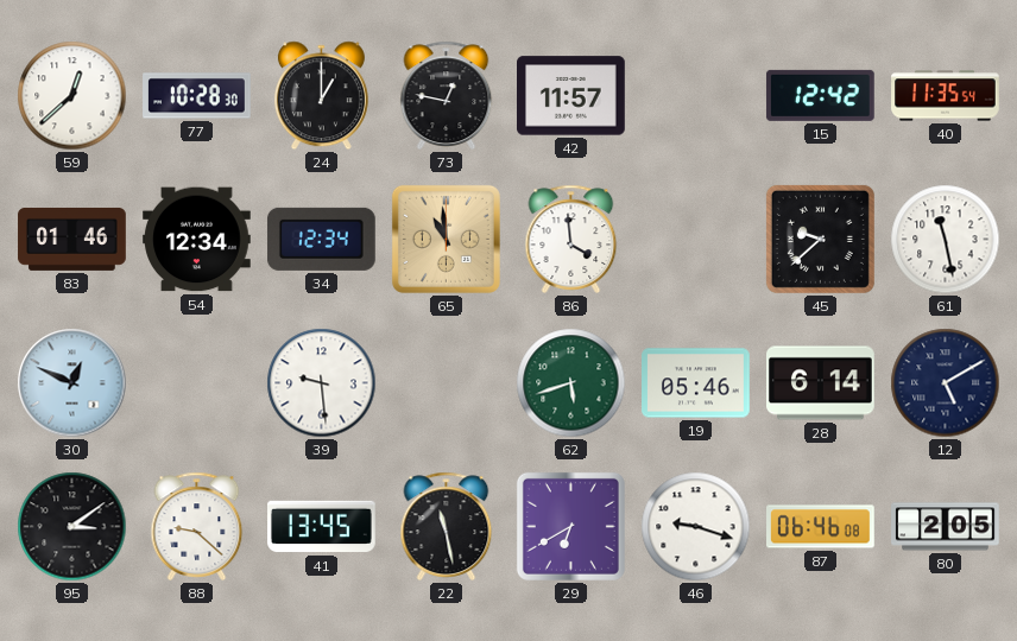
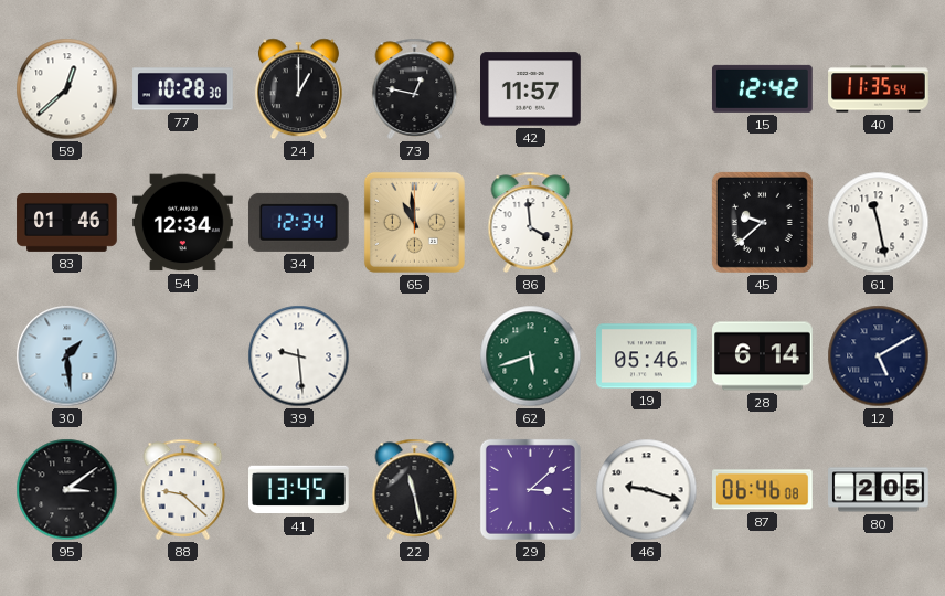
30: 12:49 -> 1:29 (67, 356)
29: 6:40 -> 3:08 (530, 489)
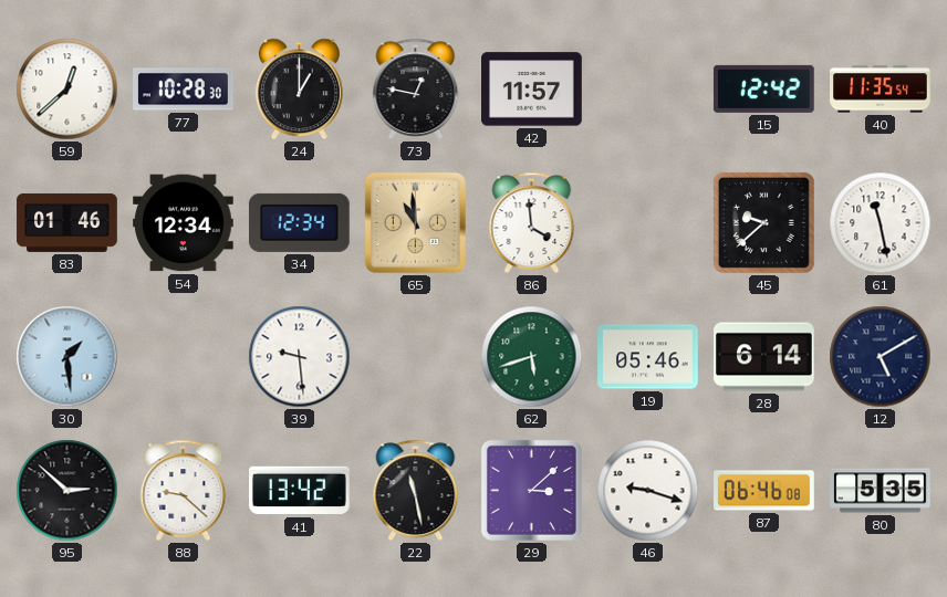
95: 3:09 -> 2:52 (67, 491)
41: 13:45 -> 13:42 (300, 491)
80: 2:05 -> 5:35 (881, 491)
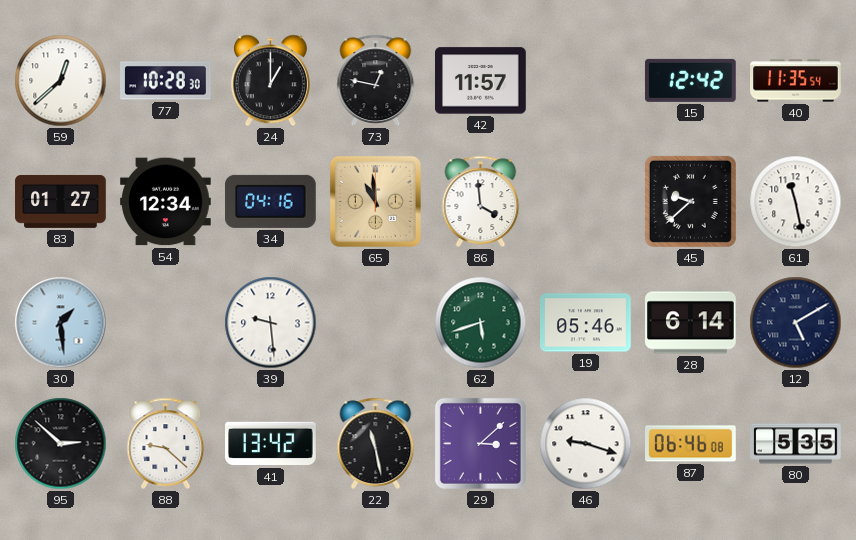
83: 01:46 -> 01:27 (61, 201)
34: 12:34 -> 04:16 (270, 201)
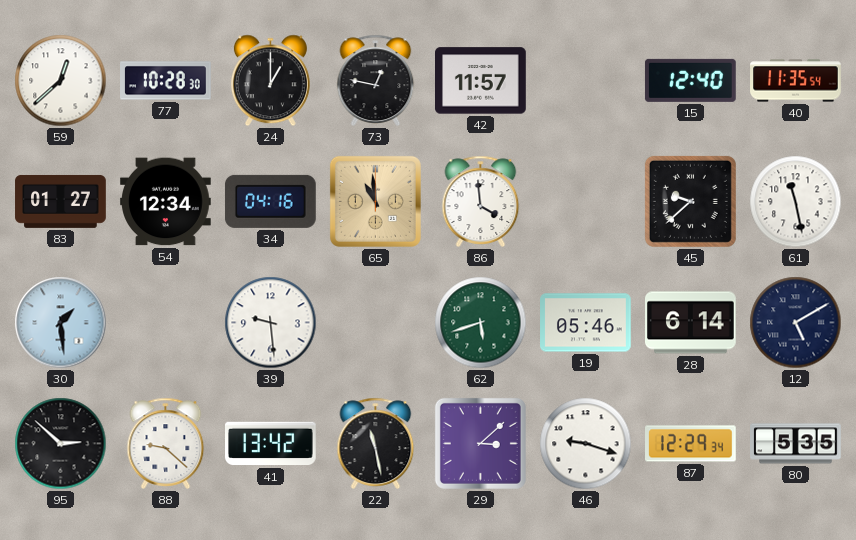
15: 12:42 -> 12:40 (690, 80)
87: 06:46 -> 12:29 (691, 444)
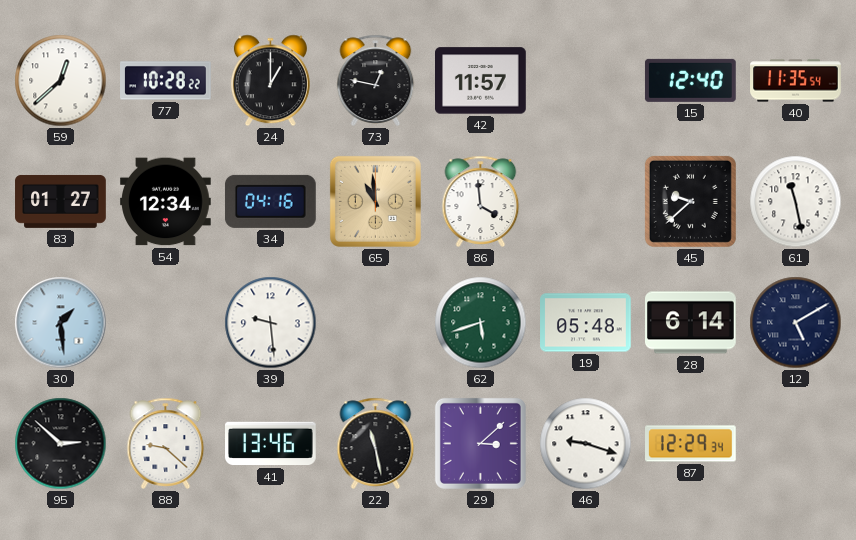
77: 10:28:30 -> 10:28:22 (166, 81)
19: 05:46 -> 05:48 (586, 323)
41: 13:42 -> 13:46 (271, 444)
80: 5:35 -> none (796, 444)
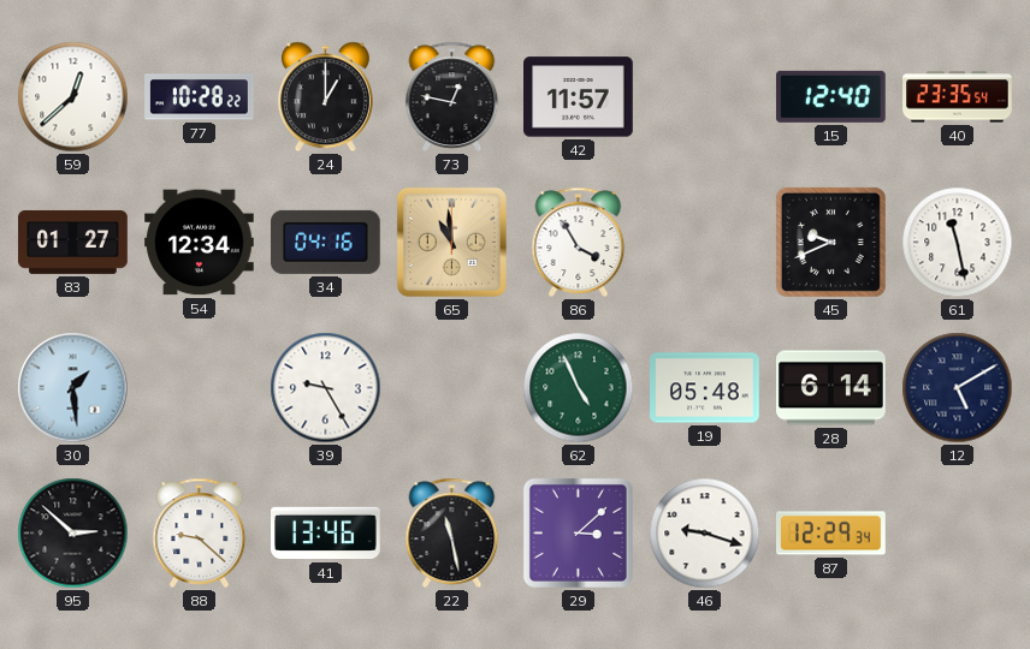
40: 11:35 -> 23:35 (958, 97)
86: 3:59 -> 3:55 (579, 242)
45: 9:38 -> 9:41 (830, 242)
39: 9:29 -> 9:25 (326, 388)
62: 5:42 -> 4:56 (579, 388)
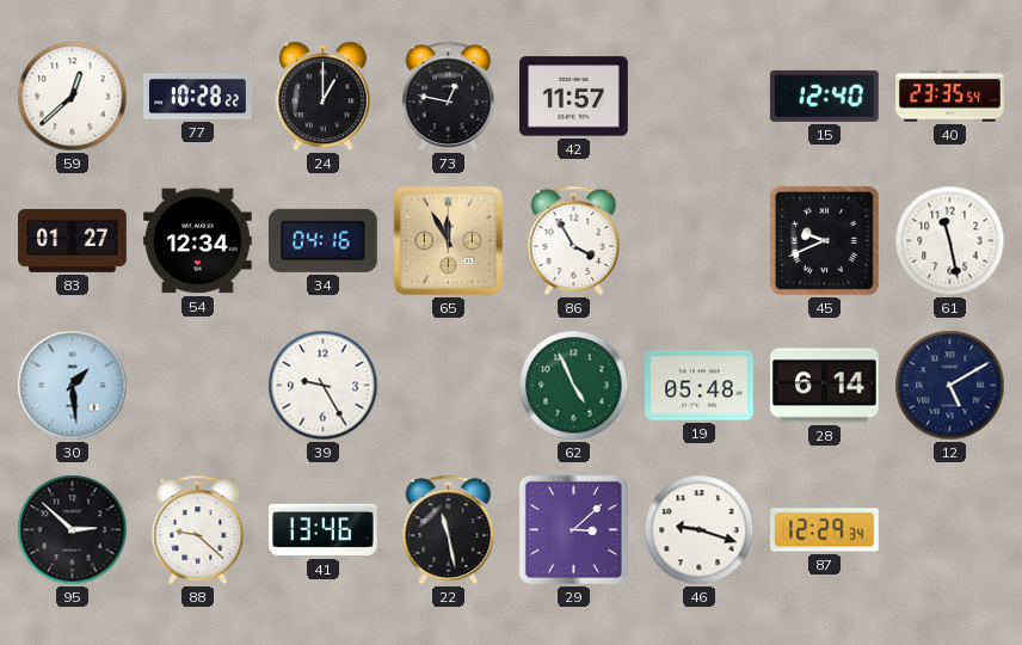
65: 10:59 -> 11:55 (448, 240)
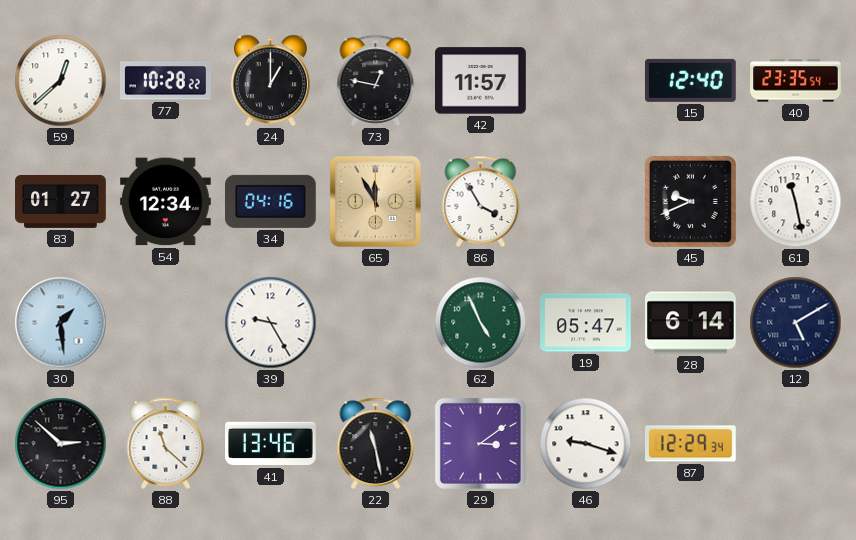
19: 05:48 -> 05:47 (586, 323)
88: 9:22 -> 11:22 (166, 443)
29: 3:08 -> 3:09 (480, 443)
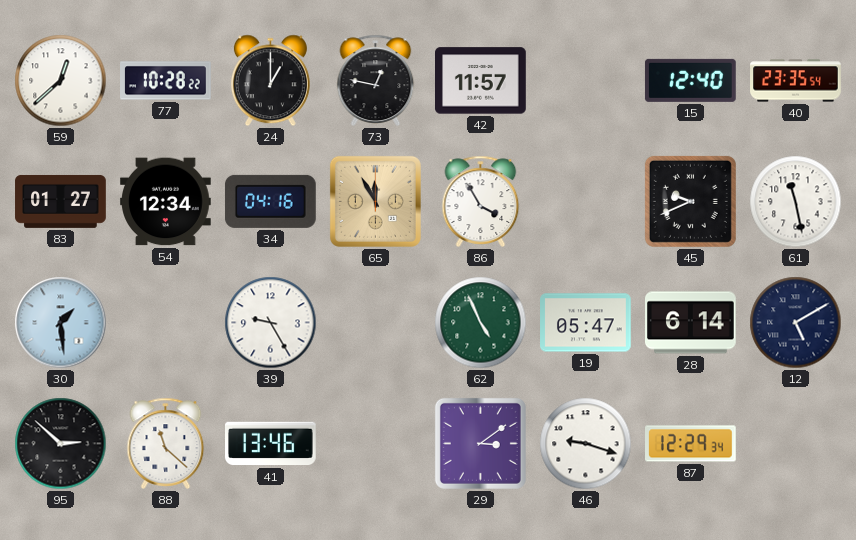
22: 11:28 -> none (376, 443)
